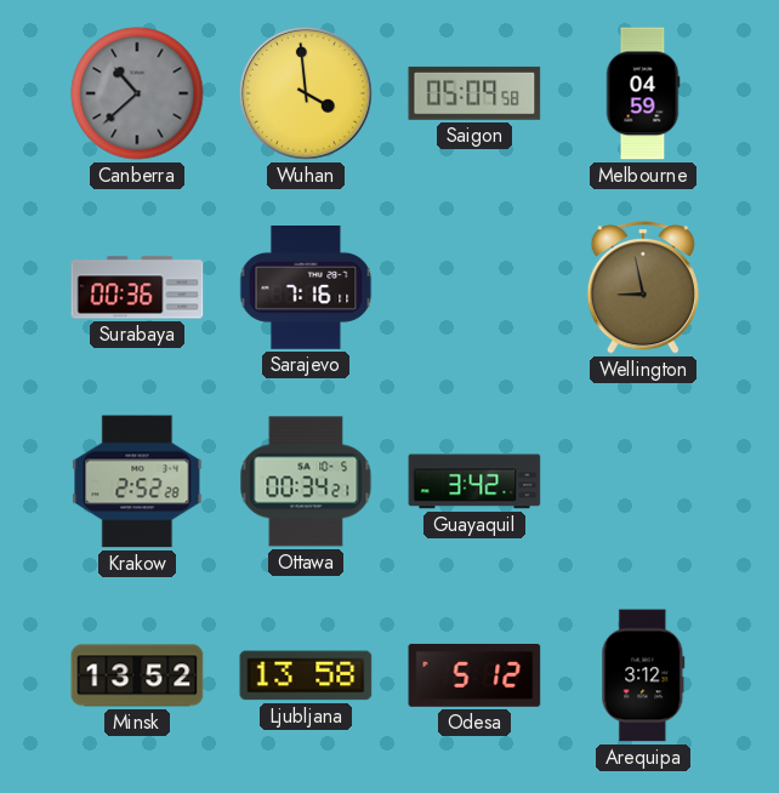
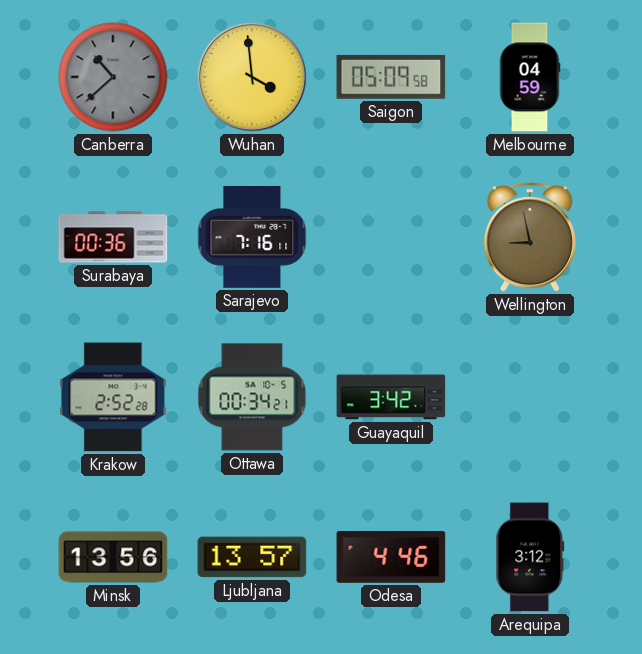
Minsk: 13:52 -> 13:56 (113, 557)
Ljubljana: 13:58 -> 13:57 (252, 557)
Odesa: 5:12 -> 4:46 (391, 557)
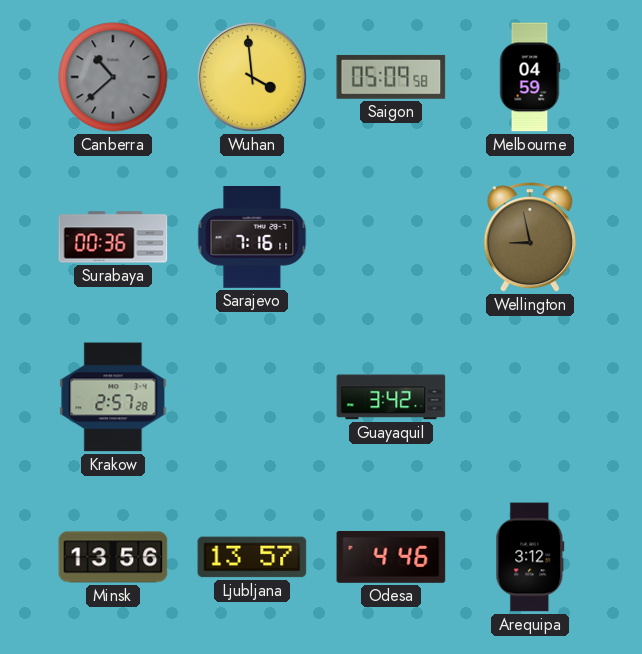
Krakow: 2:52 -> 2:57 (113, 397)
Ottawa: 00:34 -> none (252, 397)
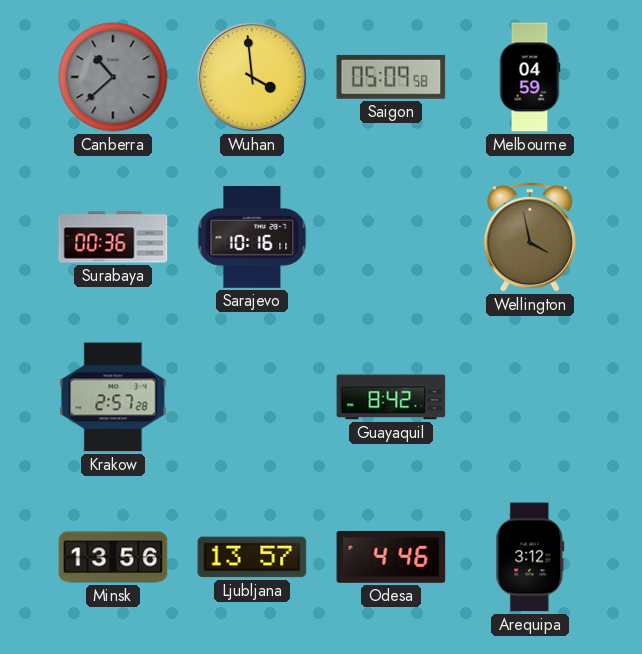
Sarajevo: 7:16 -> 10:16 (252, 238)
Wellington: 8:58 -> 3:58 (530, 237)
Guayaquil: 3:42 -> 8:42 (391, 397)
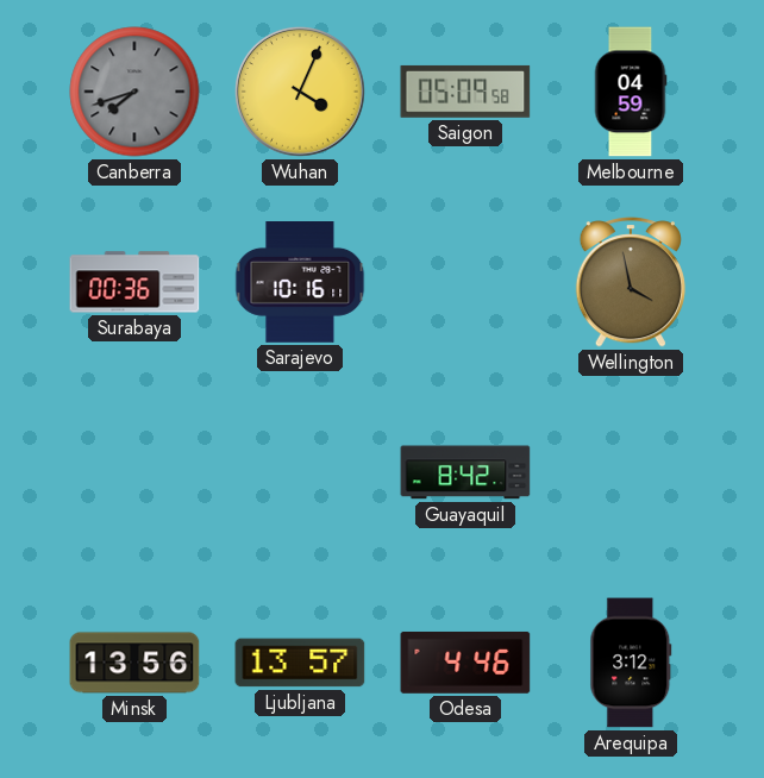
Canberra: 10:38 -> 7:42 (134, 92)
Wuhan: 3:59 -> 4:04 (300, 92)
Krakow: 2:57 -> none (113, 397)
